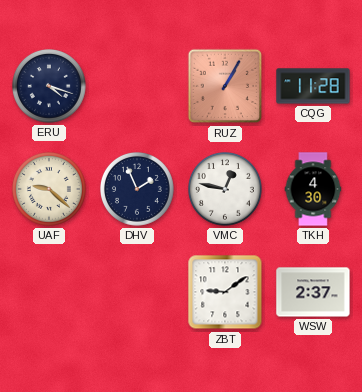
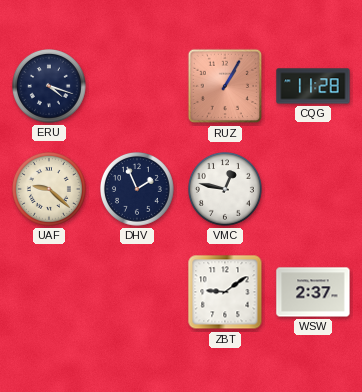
TKH: 4:30 -> none (313, 189)
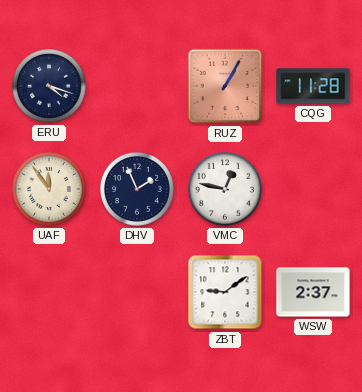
UAF: 9:22 -> 11:54 (50, 190)
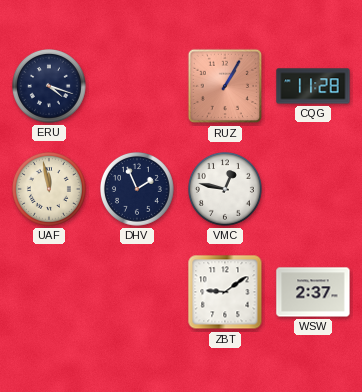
UAF: 11:54 -> 11:58 (50, 190)
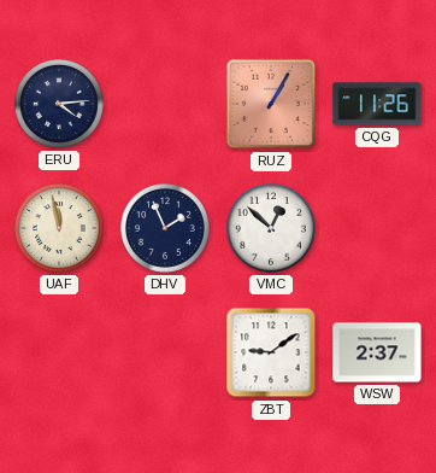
ERU: 4:18 -> 4:14 (60, 105)
CQG: 11:28 -> 11:26 (377, 104)
VMC: 12:47 -> 12:52 (272, 229)
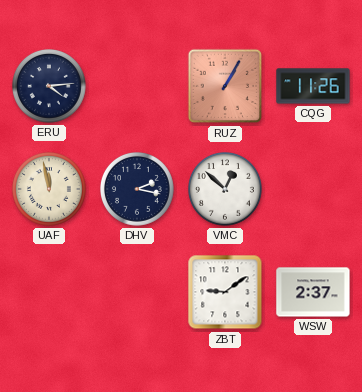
DHV: 1:56 -> 2:17 (138, 190)
